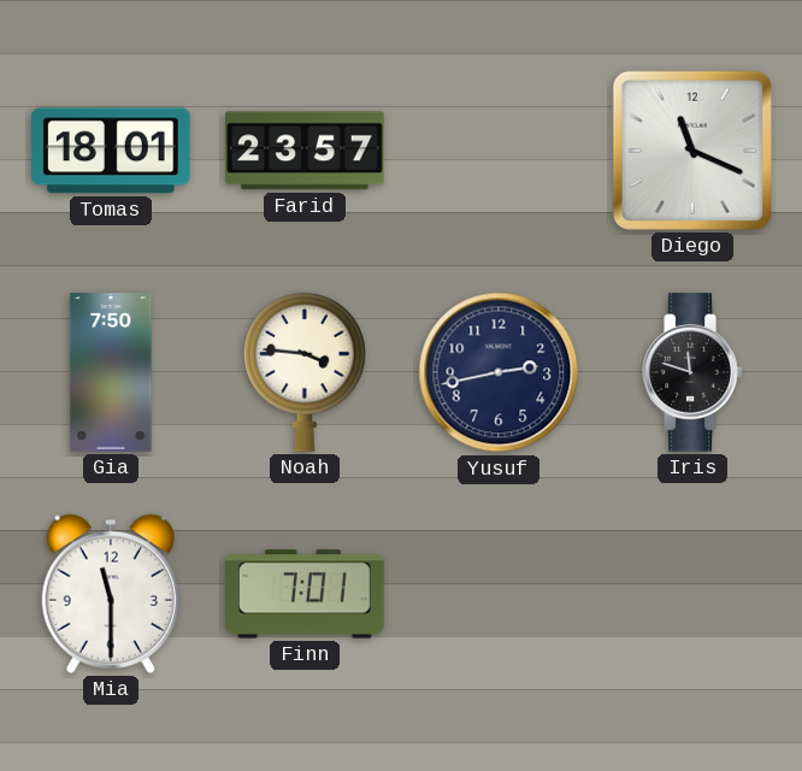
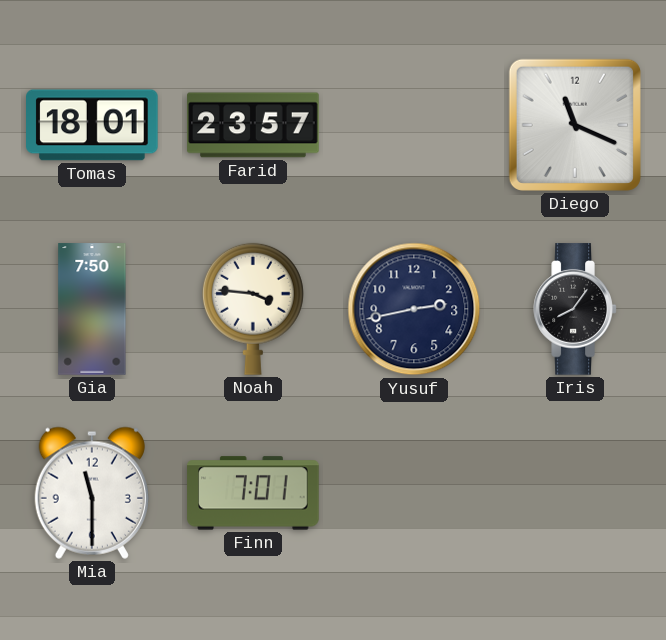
Iris: 11:48 -> 8:06 (575, 309)
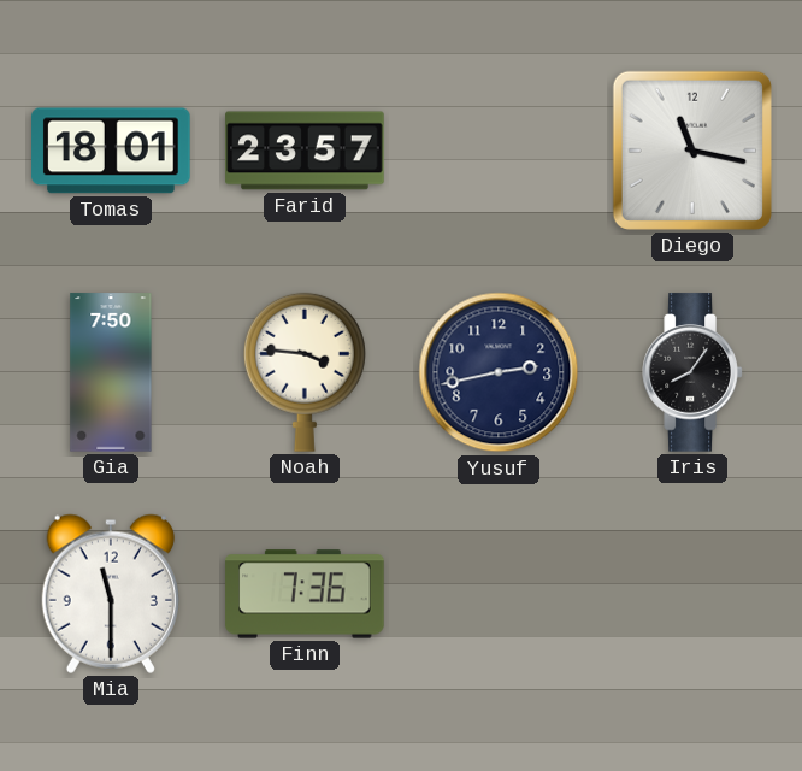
Diego: 11:19 -> 11:17 (692, 151)
Finn: 7:01 -> 7:36 (305, 594)
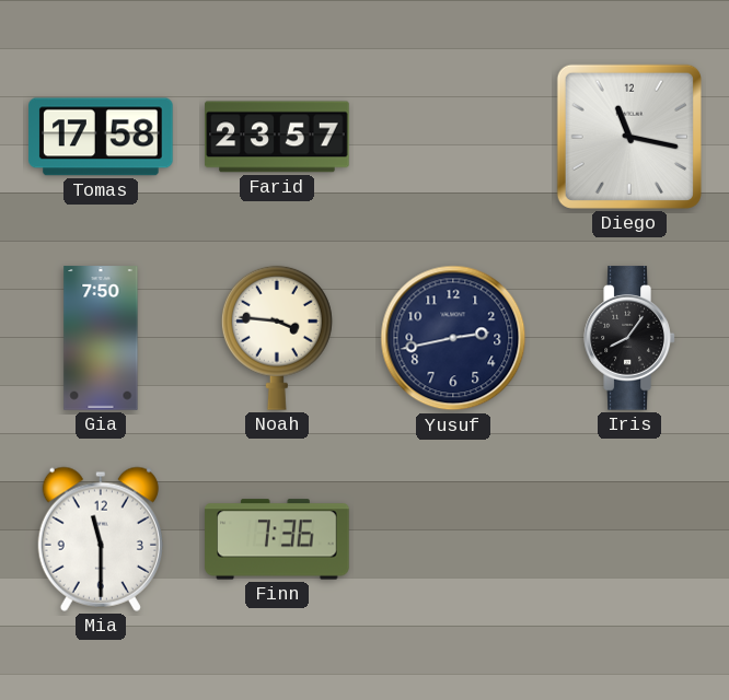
Tomas: 18:01 -> 17:58 (101, 137)
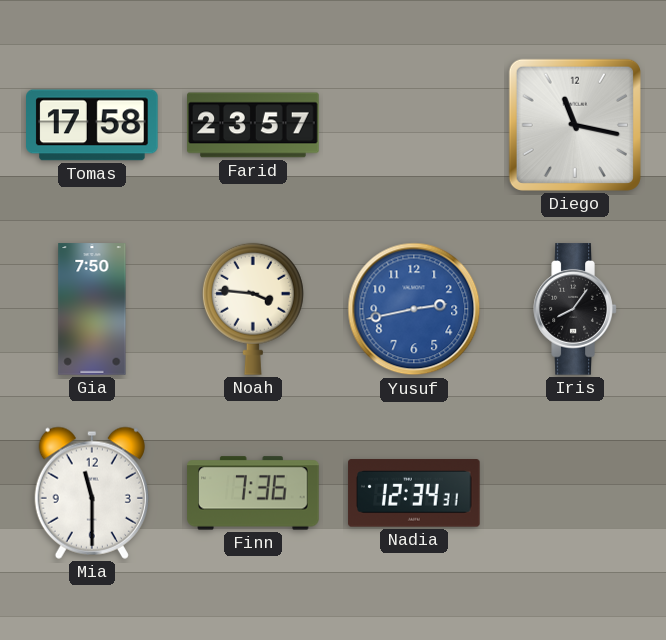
Yusuf dial: navy -> blue (414, 309)
Nadia: none -> 12:34 (414, 493)
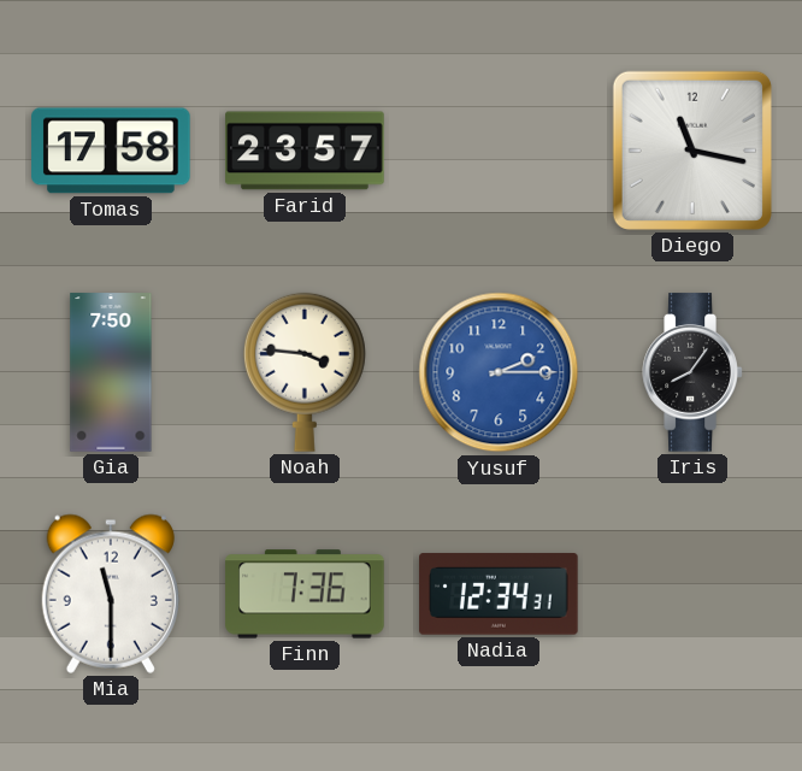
Yusuf: 2:43 -> 2:15 (499, 372)
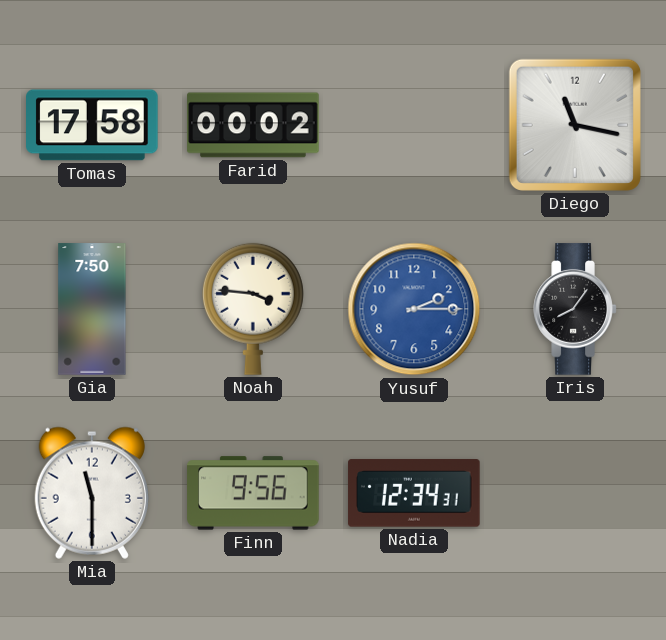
Farid: 23:57 -> 00:02 (253, 125)
Finn: 7:36 -> 9:56 (253, 493)
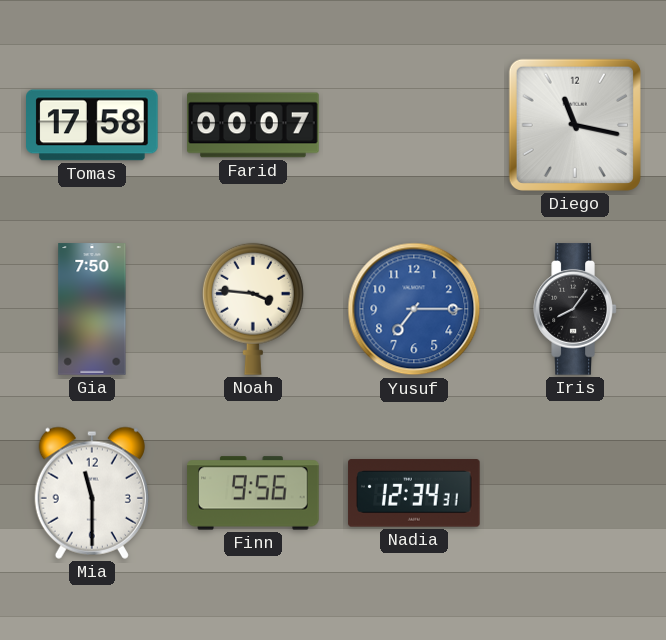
Farid: 00:02 -> 00:07 (253, 125)
Yusuf: 2:15 -> 7:15 (414, 309)
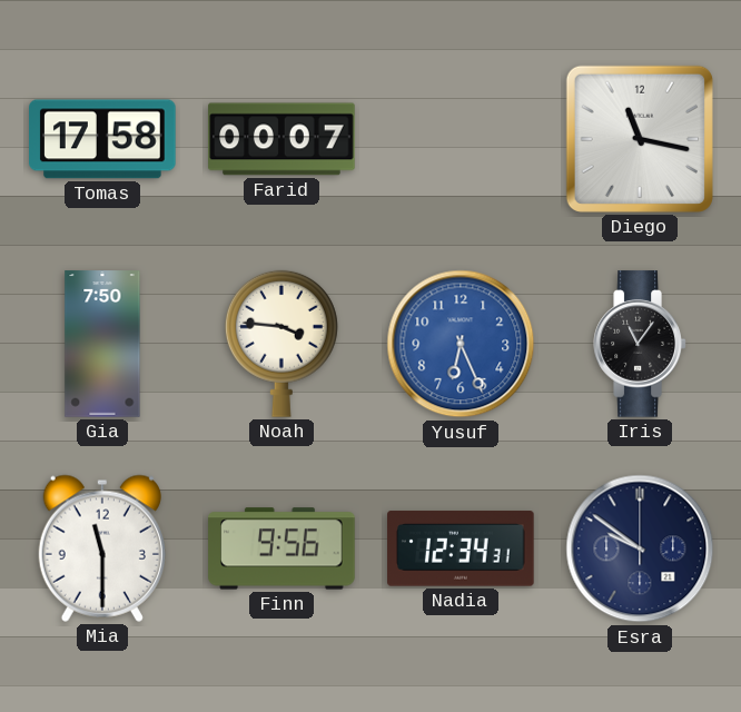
Yusuf: 7:15 -> 6:26 (461, 344)
Iris: 8:06 -> 11:06 (640, 344)
Esra: none -> 9:51 (640, 548)
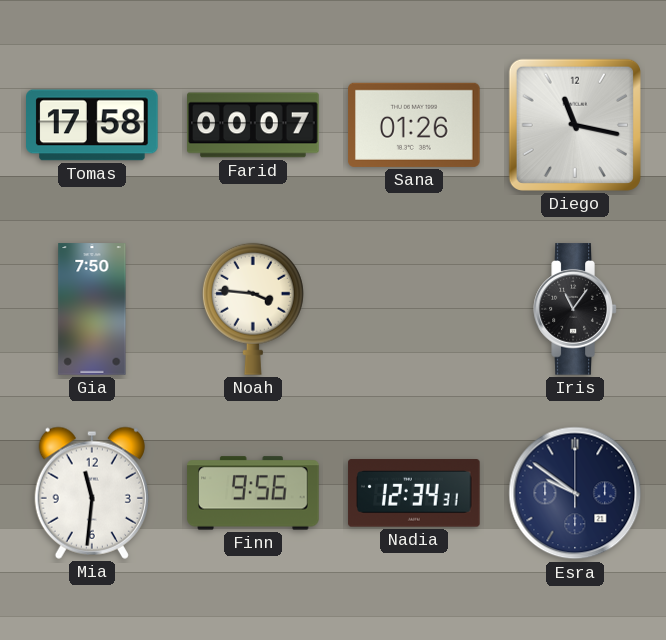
Sana: none -> 01:26 (414, 125)
Yusuf: 6:26 -> none (461, 344)
Mia: 11:30 -> 11:31 (92, 493)
